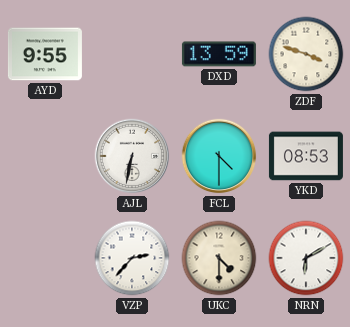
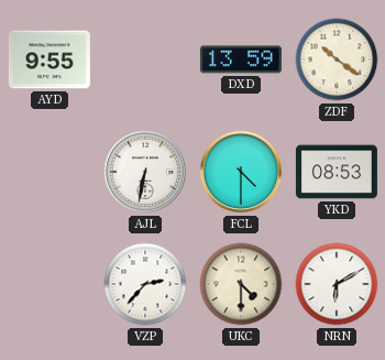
ZDF: 3:48 -> 10:21 (337, 59)
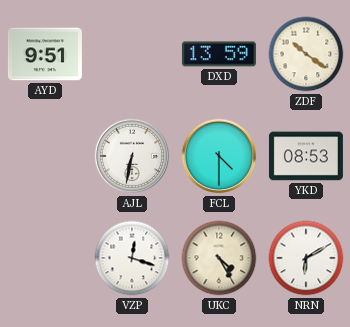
AYD: 9:55 -> 9:51 (45, 54)
VZP: 2:37 -> 12:18 (132, 258)
UKC: 4:30 -> 4:25 (219, 258)
